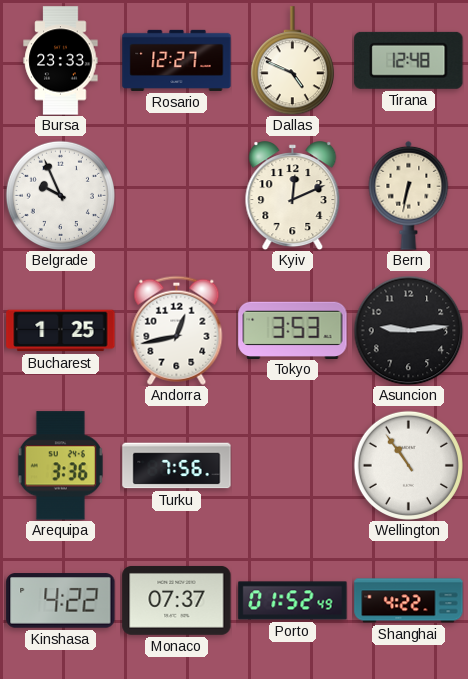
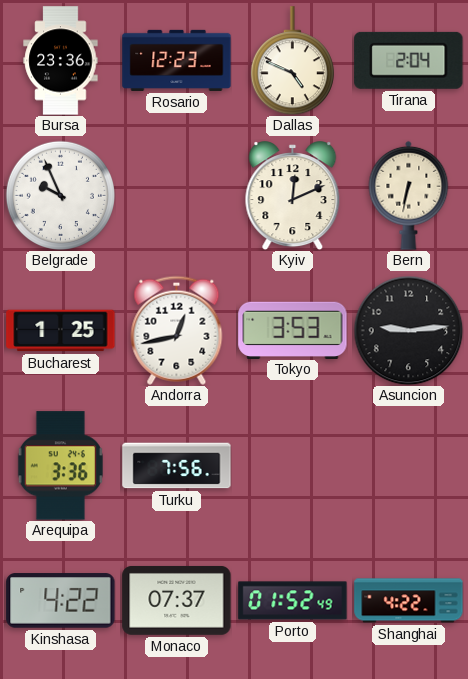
Bursa: 23:33 -> 23:36 (61, 61)
Rosario: 12:27 -> 12:23 (177, 60)
Tirana: 12:48 -> 2:04 (409, 60)
Wellington: 10:54 -> none (408, 465)
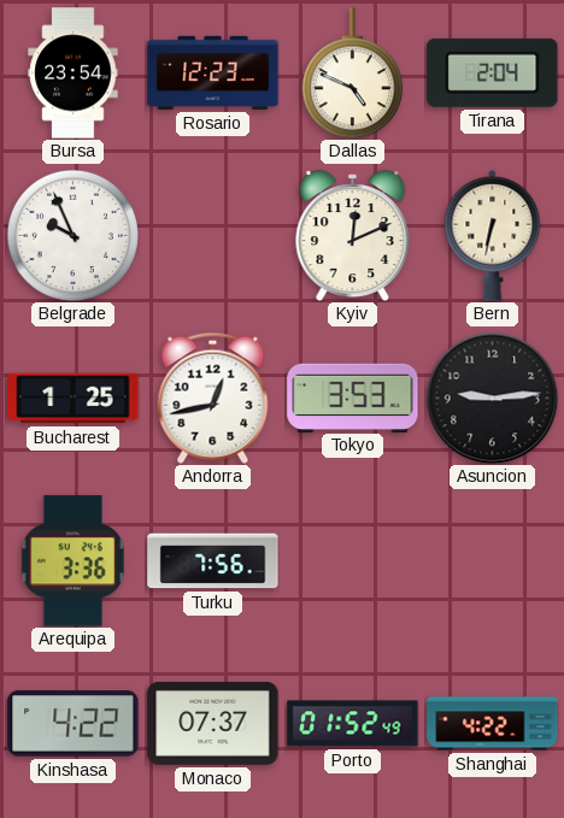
Bursa: 23:36 -> 23:54 (74, 73)
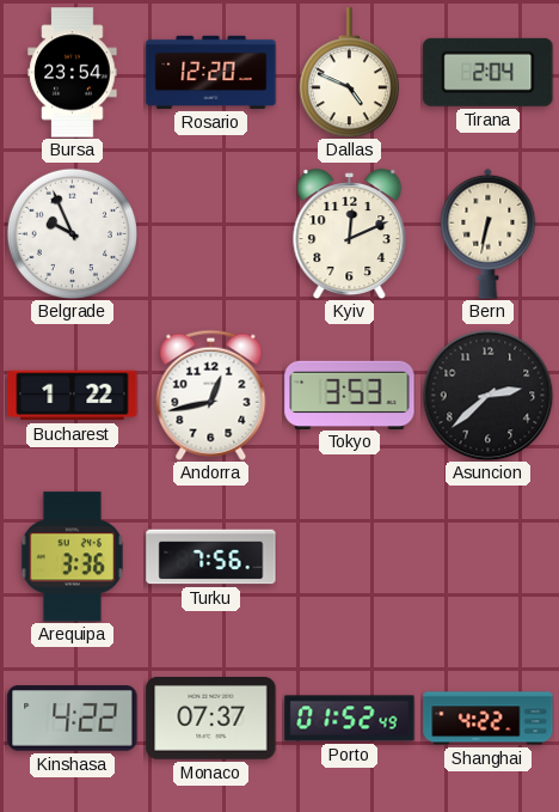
Rosario: 12:23 -> 12:20 (211, 72)
Bucharest: 1:25 -> 1:22 (73, 396)
Asuncion: 9:14 -> 2:38 (487, 395)
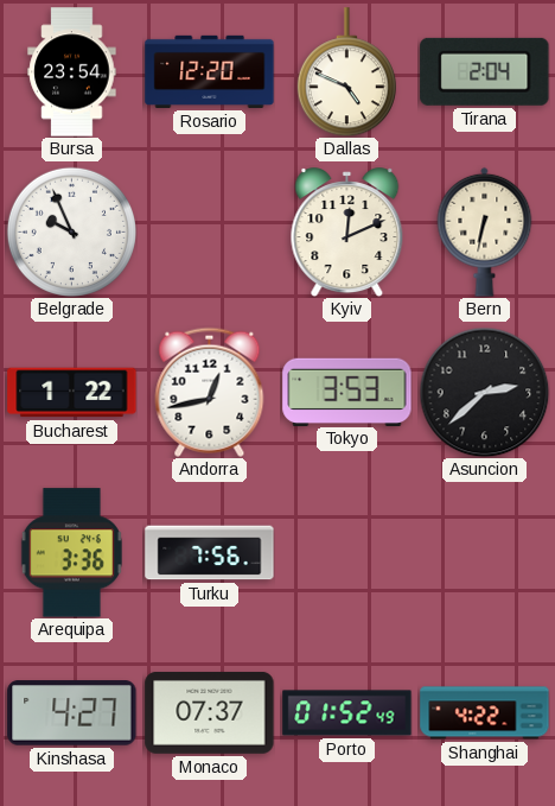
Kinshasa: 4:22 -> 4:27 (72, 713)
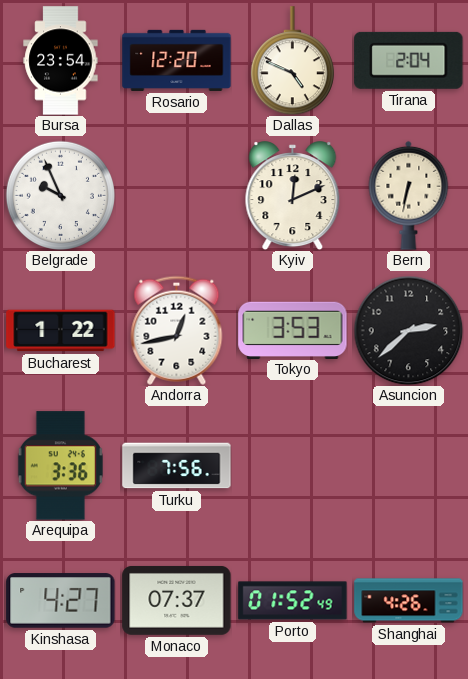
Shanghai: 4:22 -> 4:26 (409, 601)
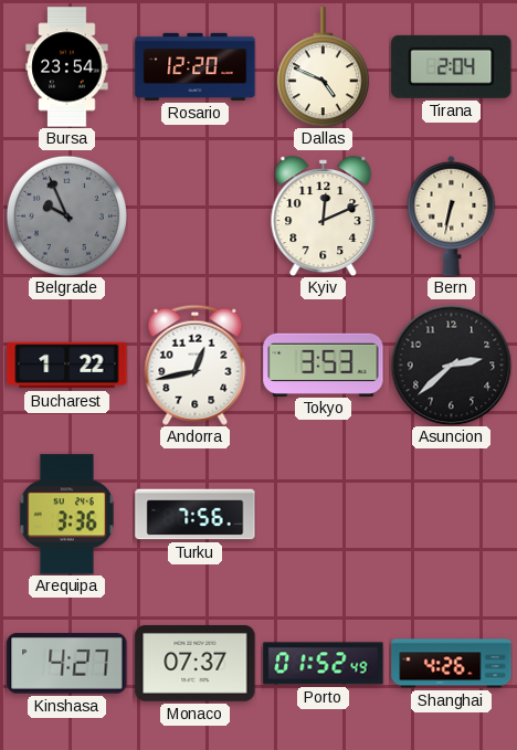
Belgrade dial: white -> grey (66, 215)
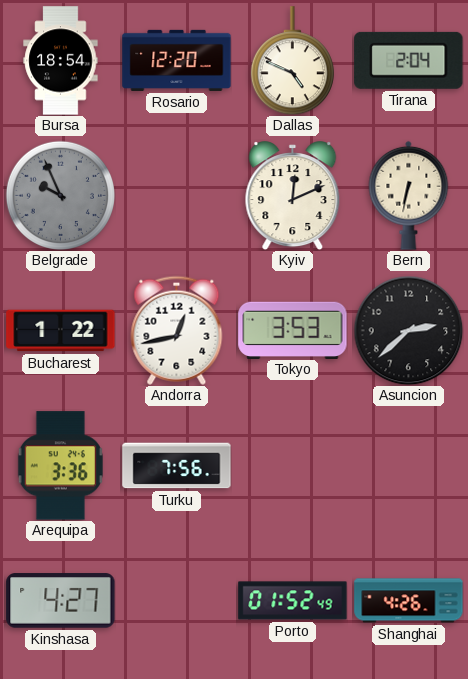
Bursa: 23:54 -> 18:54 (61, 61)
Monaco: 07:37 -> none (196, 663)
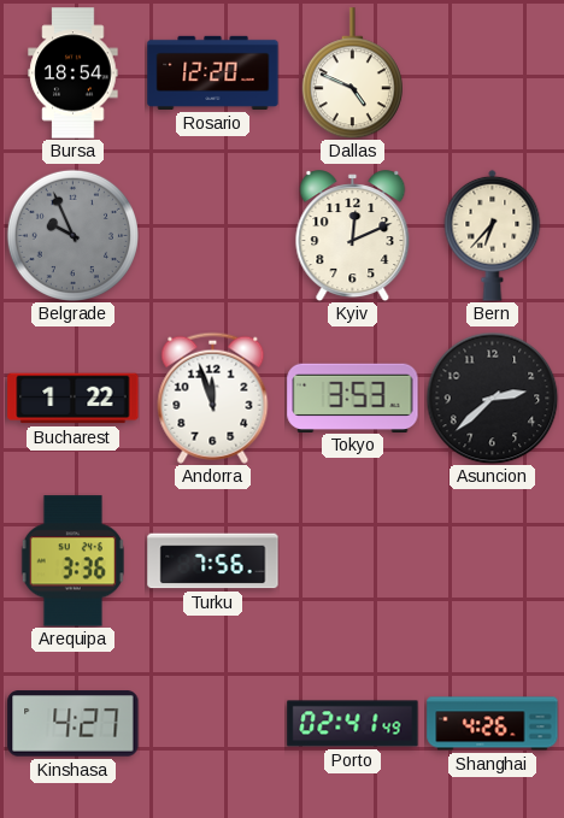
Tirana: 2:04 -> none (409, 60)
Bern: 6:32 -> 6:37 (493, 235)
Andorra: 12:43 -> 11:57 (213, 398)
Porto: 01:52 -> 02:41 (353, 724)
